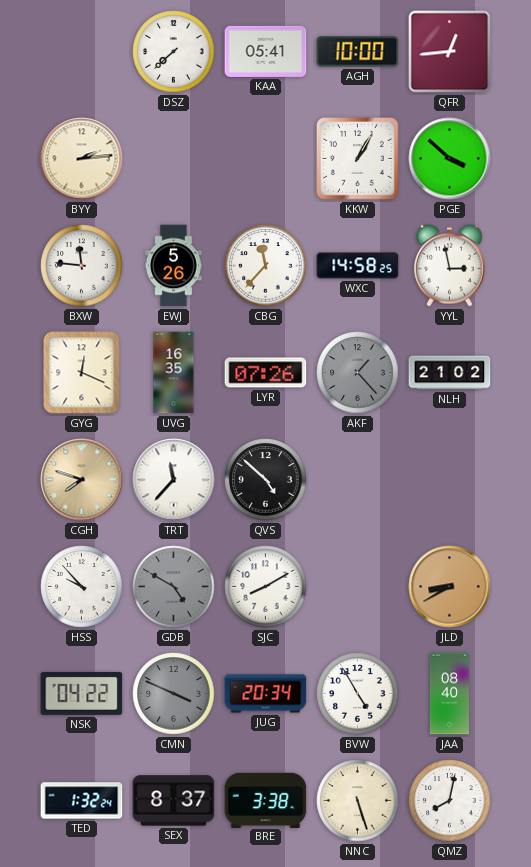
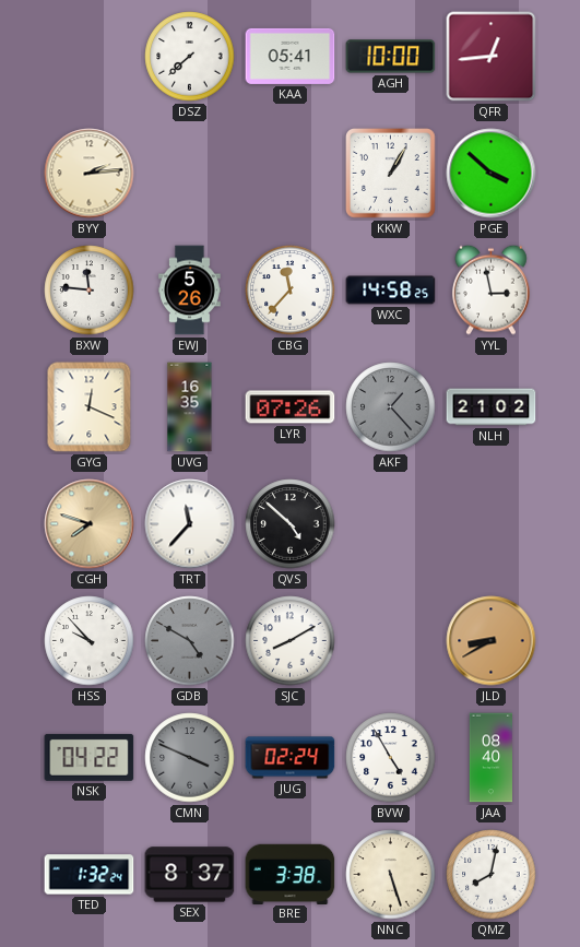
JUG: 20:34 -> 02:24 (291, 758)
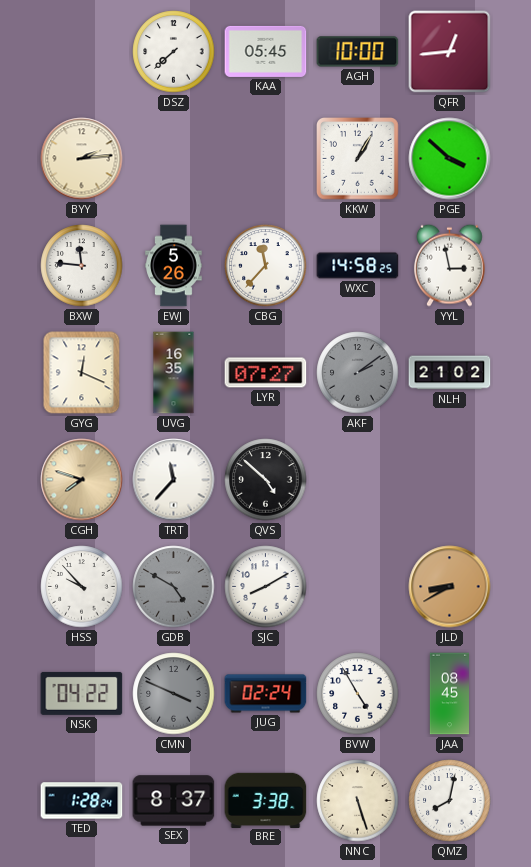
KAA: 05:41 -> 05:45 (266, 51)
LYR: 07:26 -> 07:27 (266, 373)
AKF: 1:23 -> 2:09 (358, 373)
JAA: 08:40 -> 08:45 (449, 694)
TED: 1:32 -> 1:28 (82, 801)
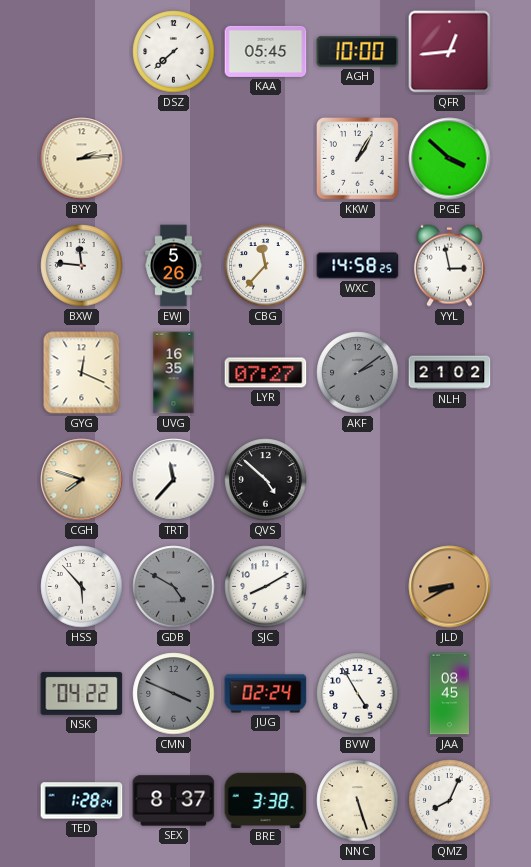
HSS: 9:53 -> 5:53 (82, 587)
QMZ: 8:02 -> 8:04 (450, 801)
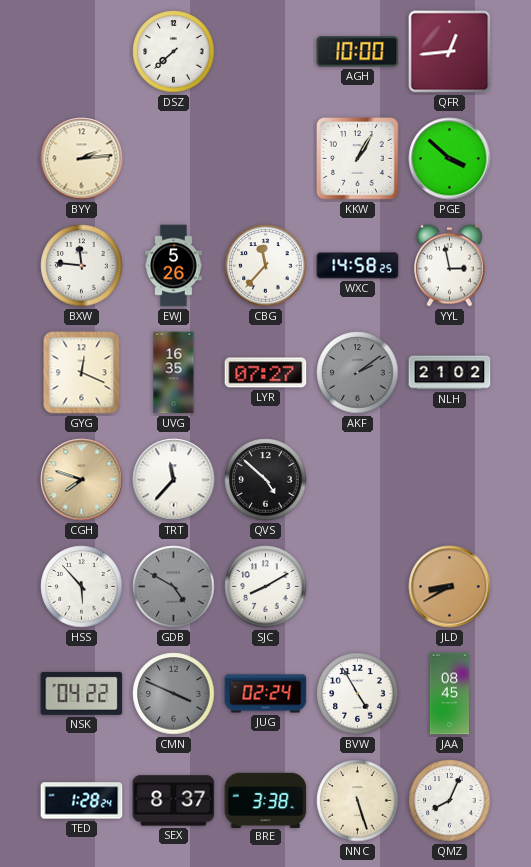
KAA: 05:45 -> none (266, 51)
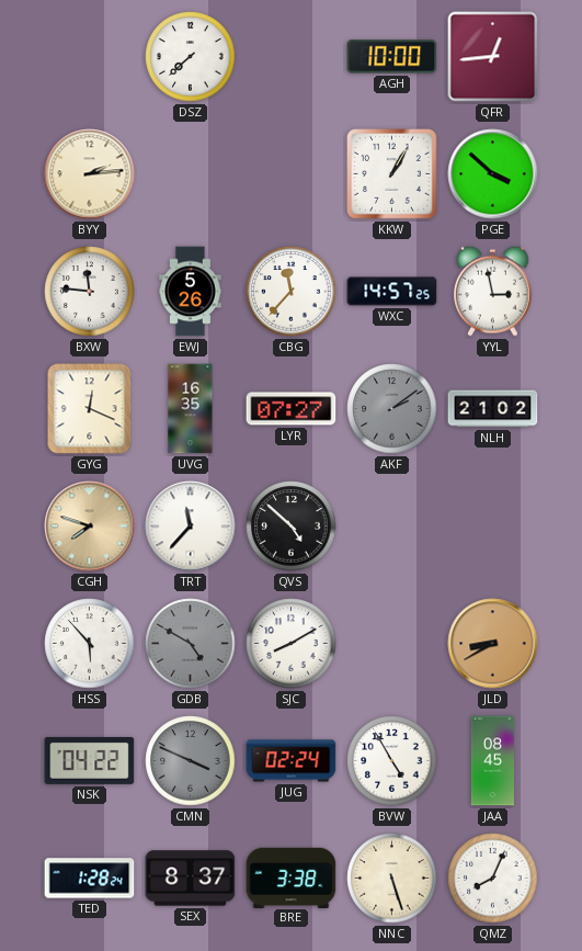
WXC: 14:58 -> 14:57 (392, 292)
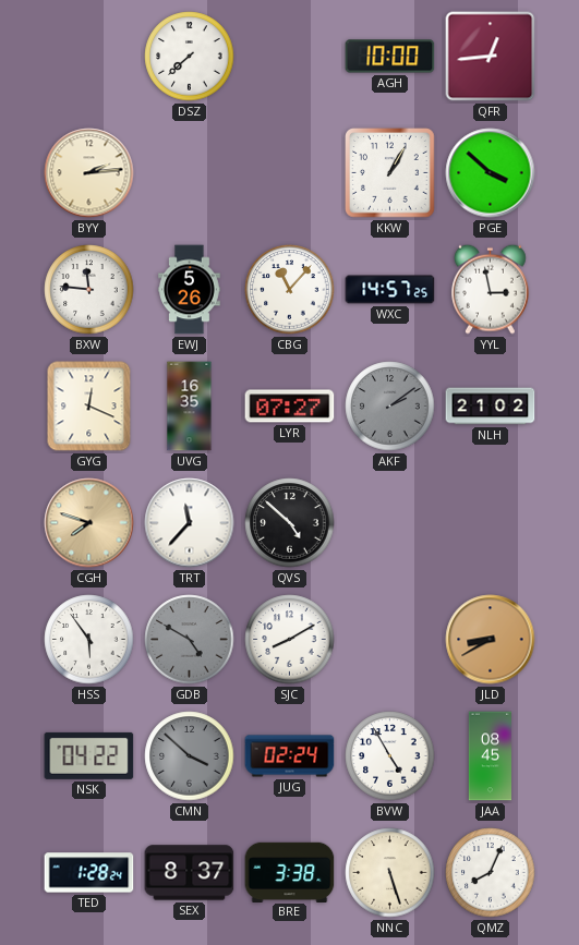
CBG: 11:37 -> 11:07 (290, 290)
HSS: 5:53 -> 5:54 (89, 640)
CMN: 3:49 -> 3:52 (190, 756)
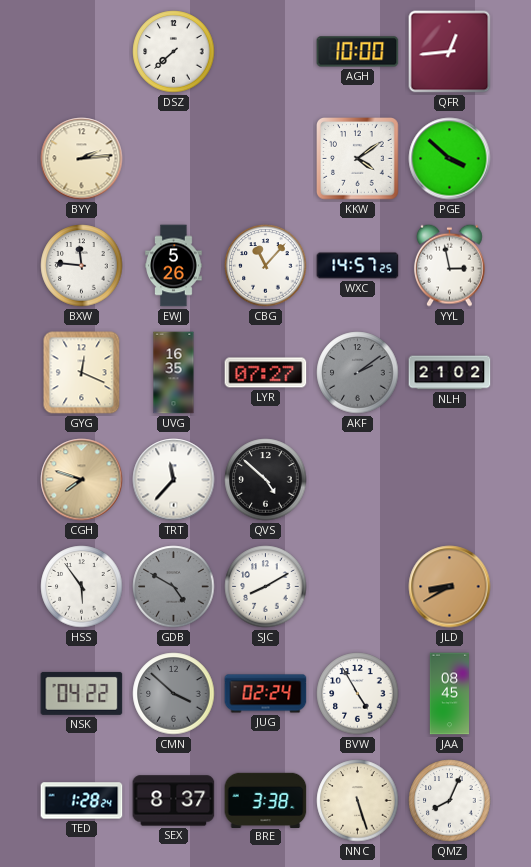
KKW: 1:05 -> 4:09 (358, 159)
